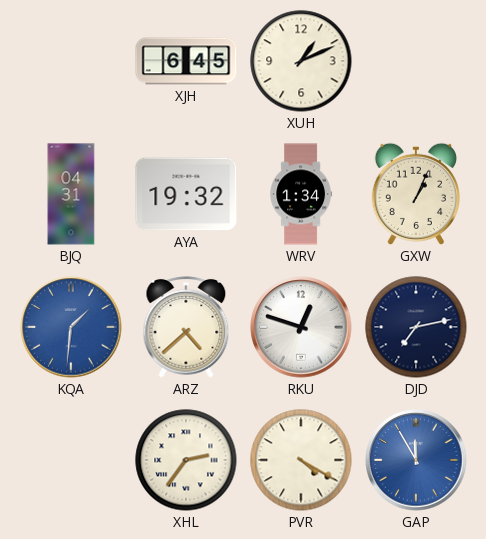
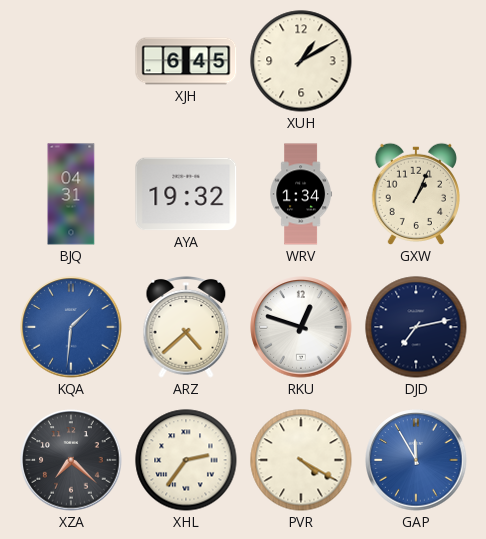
XUH: 1:11 -> 1:10 (301, 61)
XZA: none -> 7:22 (71, 460)
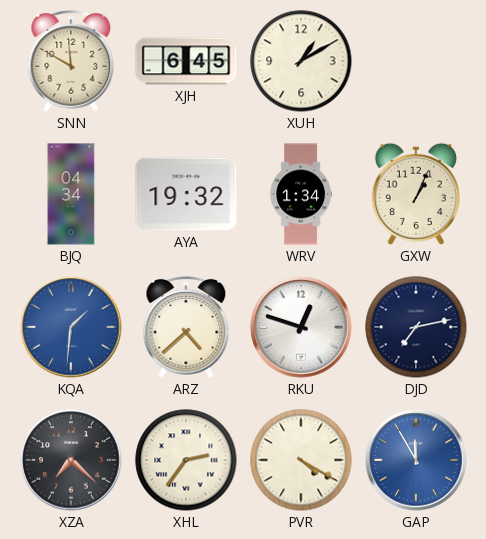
SNN: none -> 11:50 (71, 62)
BJQ: 04:31 -> 04:34 (71, 194)
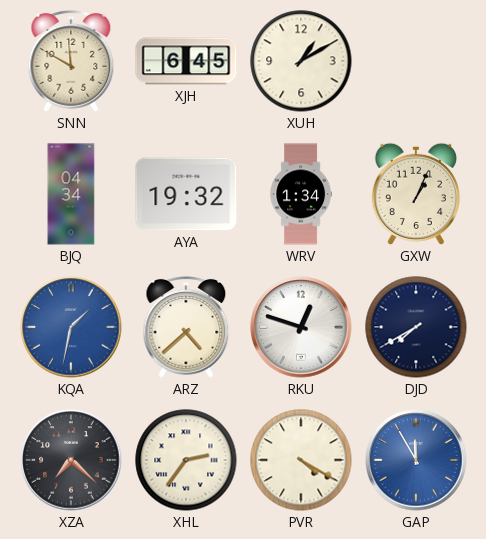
KQA: 1:31 -> 1:32 (71, 327)
DJD: 7:13 -> 7:40 (416, 327)
